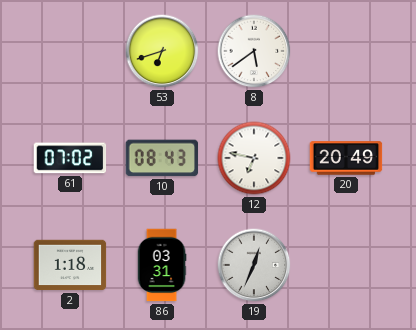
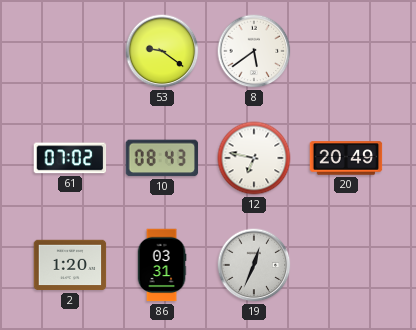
53: 6:42 -> 9:21 (162, 51)
2: 1:18 -> 1:20 (70, 265)
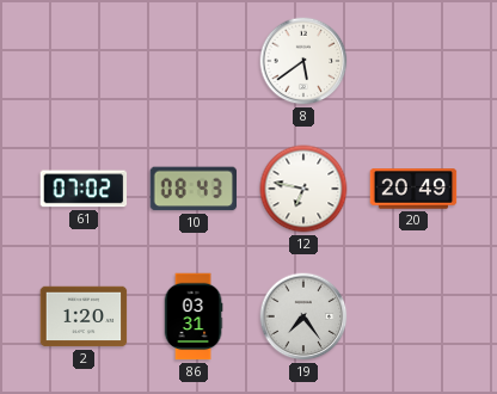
53: 9:21 -> none (162, 51)
19: 12:34 -> 7:24 (303, 316)
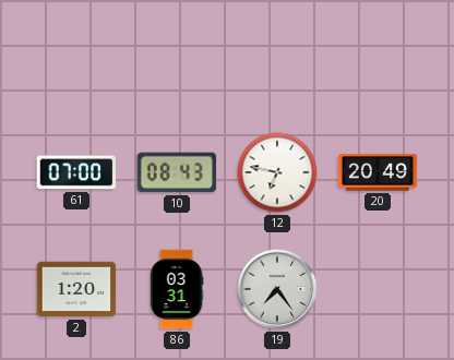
8: 5:39 -> none (303, 61)
61: 07:02 -> 07:00 (76, 172)
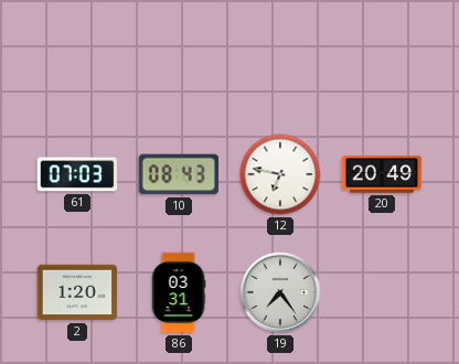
61: 07:00 -> 07:03 (77, 174)
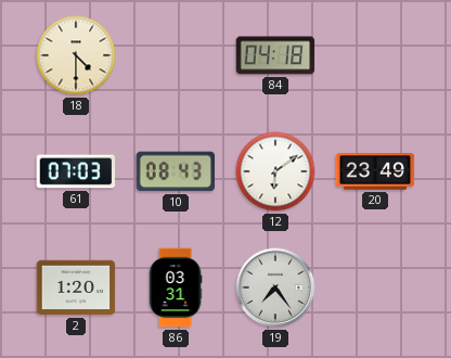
18: none -> 4:30 (76, 55)
84: none -> 04:18 (275, 55)
12: 6:47 -> 6:09 (275, 171)
20: 20:49 -> 23:49 (375, 171)
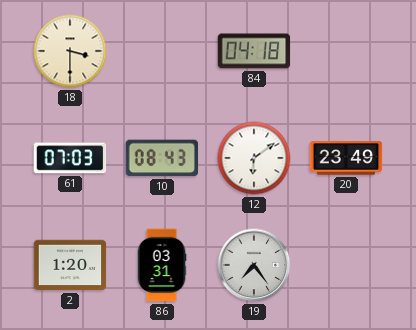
18: 4:30 -> 3:30 (70, 51)
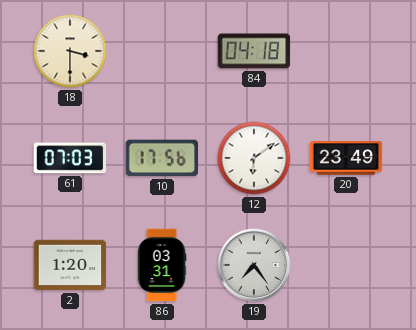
10: 08:43 -> 17:56 (162, 158)
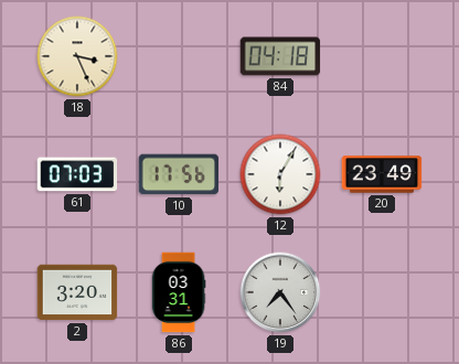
18: 3:30 -> 3:26 (77, 56)
12: 6:09 -> 6:05 (280, 174)
2: 1:20 -> 3:20 (77, 292)
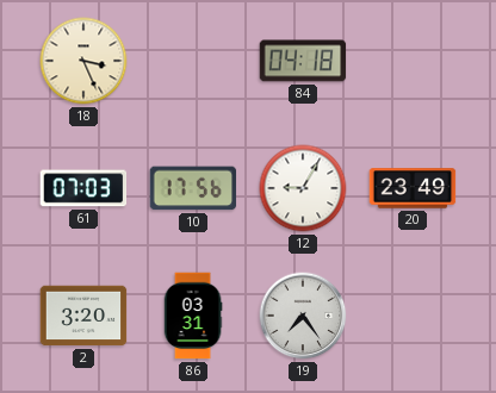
12: 6:05 -> 9:05 (303, 188)
